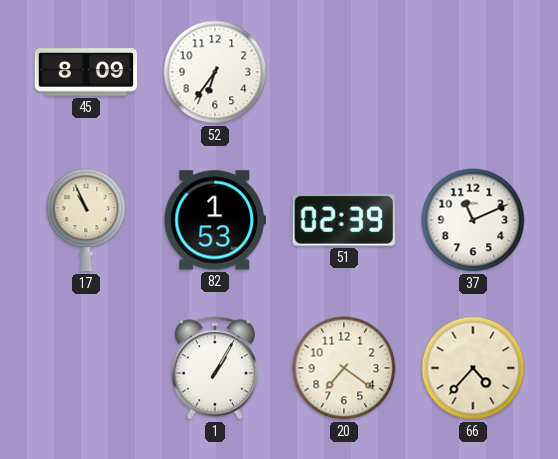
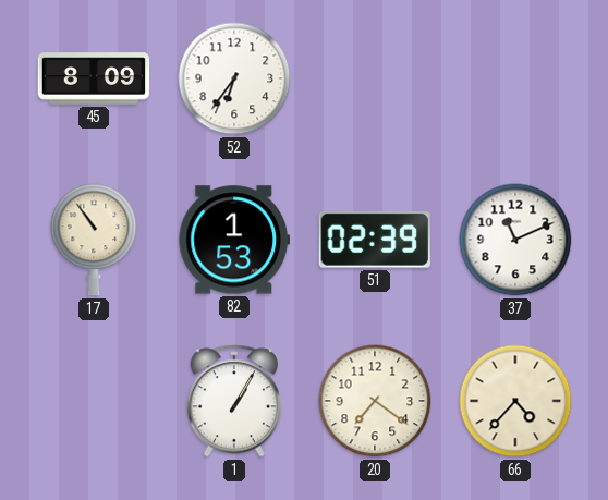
17: 10:56 -> 10:54 (94, 240)
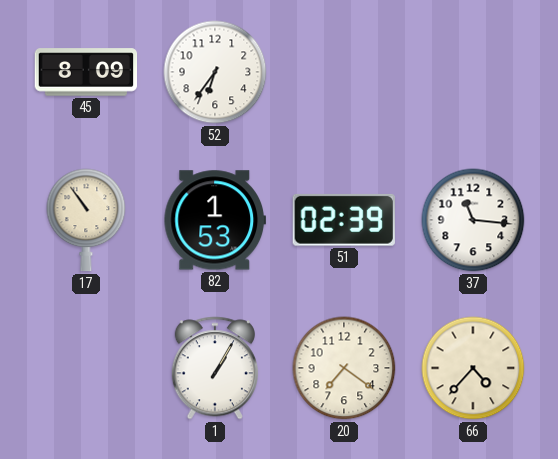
37: 11:11 -> 11:16 (473, 220)
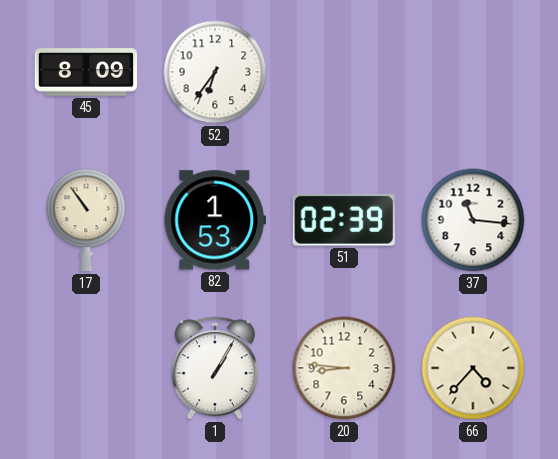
20: 7:21 -> 8:46 (344, 368)
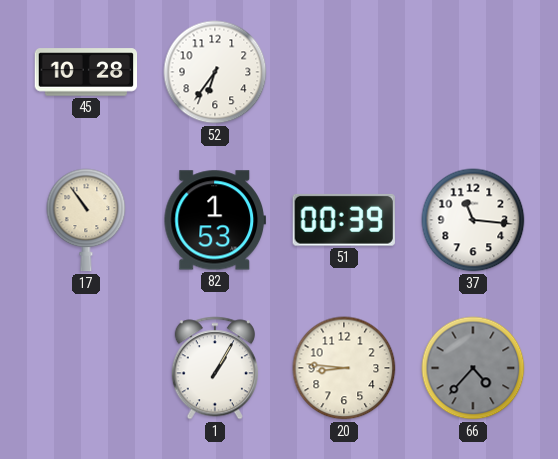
45: 8:09 -> 10:28 (86, 72)
51: 02:39 -> 00:39 (344, 220)
66 dial: cream -> grey (473, 368)
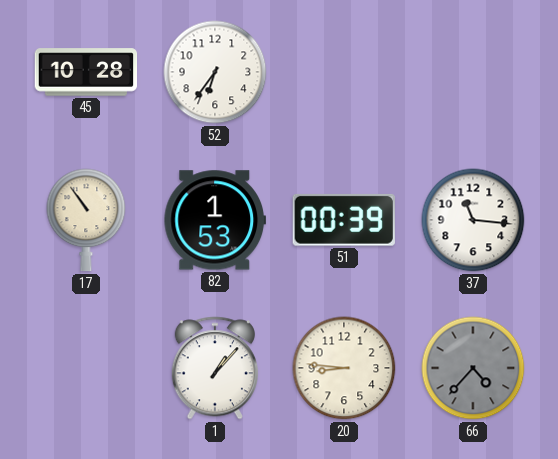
1: 1:05 -> 1:07 (215, 368)
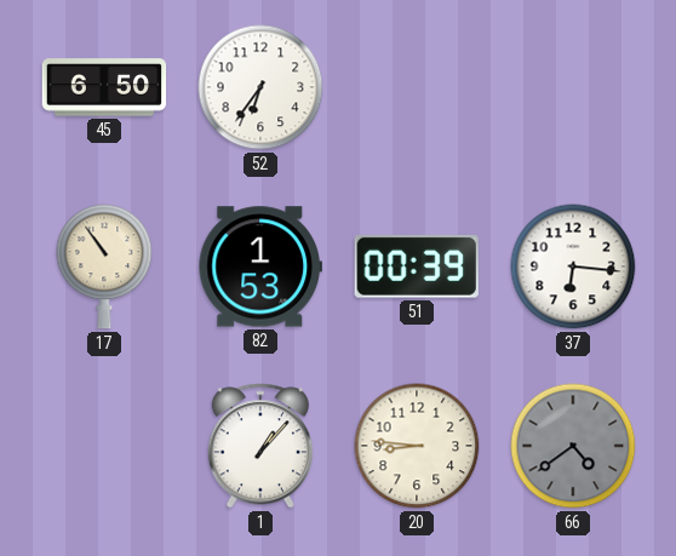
45: 10:28 -> 6:50 (104, 87)
37: 11:16 -> 6:16 (573, 266)
66: 4:37 -> 4:39 (573, 446)
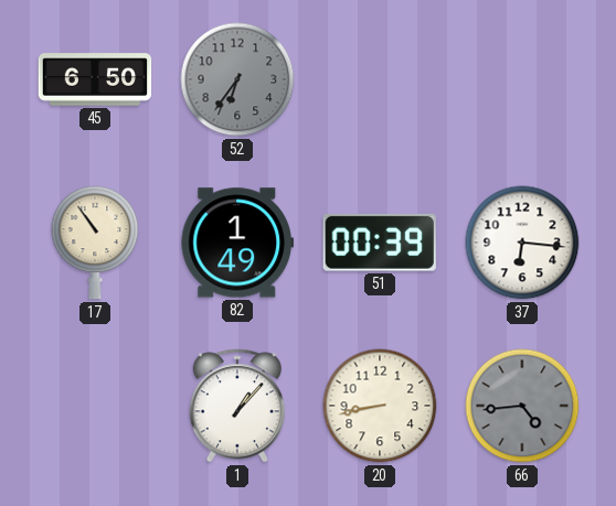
52 dial: white -> grey (237, 79)
82: 1:53 -> 1:49 (236, 243)
20: 8:46 -> 8:43 (380, 406)
66: 4:39 -> 4:44 (522, 406)
